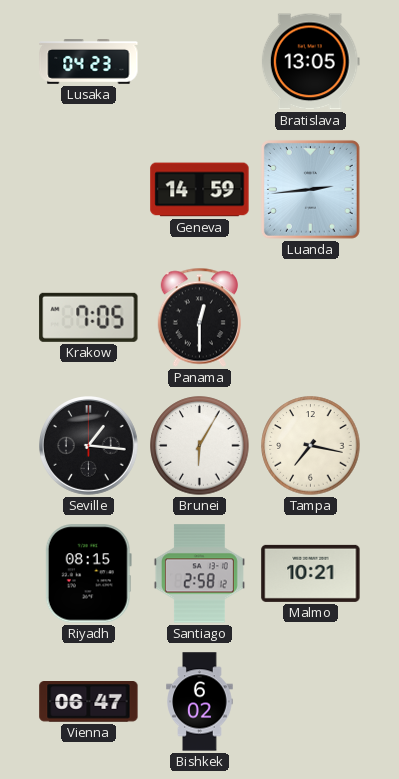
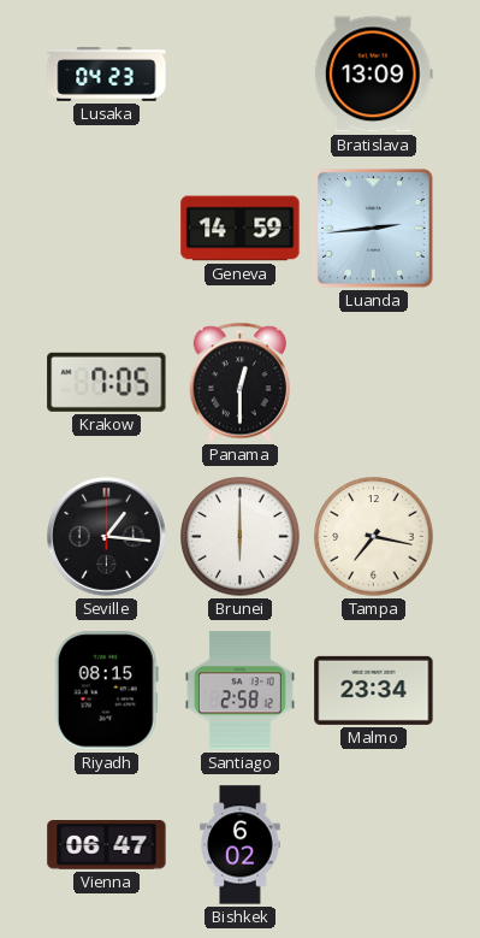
Bratislava: 13:05 -> 13:09 (373, 75)
Brunei: 6:05 -> 6:00 (241, 537)
Malmo: 10:21 -> 23:34 (374, 690)
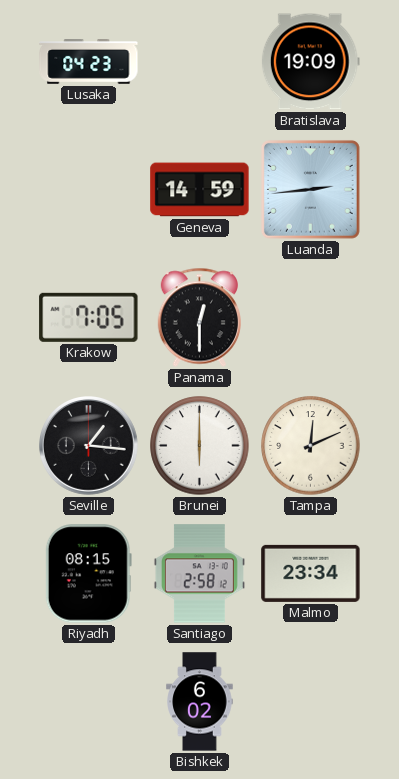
Bratislava: 13:09 -> 19:09 (310, 62)
Tampa: 7:17 -> 12:11 (311, 446)
Vienna: 06:47 -> none (107, 845)
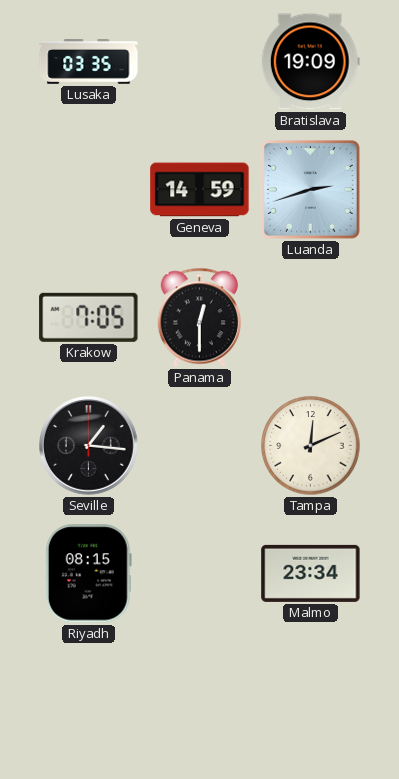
Lusaka: 04:23 -> 03:35 (89, 62)
Luanda: 2:44 -> 2:42 (310, 189)
Brunei: 6:00 -> none (200, 446)
Santiago: 2:58 -> none (199, 574)
Bishkek: 6:02 -> none (200, 702)
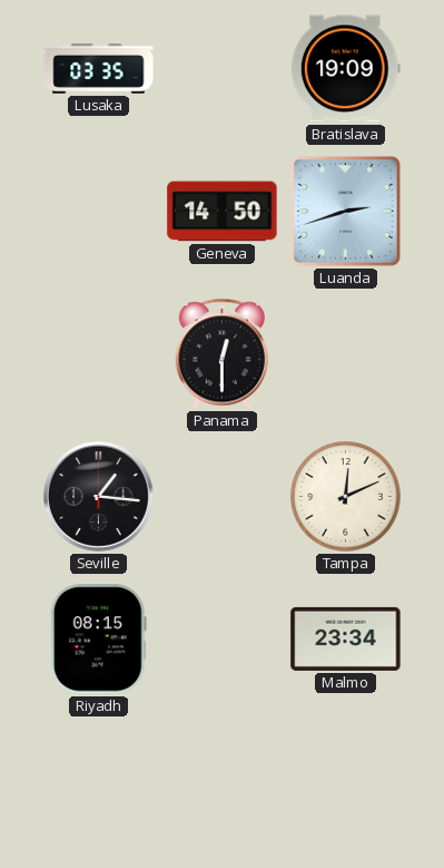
Geneva: 14:59 -> 14:50 (223, 212)
Krakow: 7:05 -> none (89, 317)
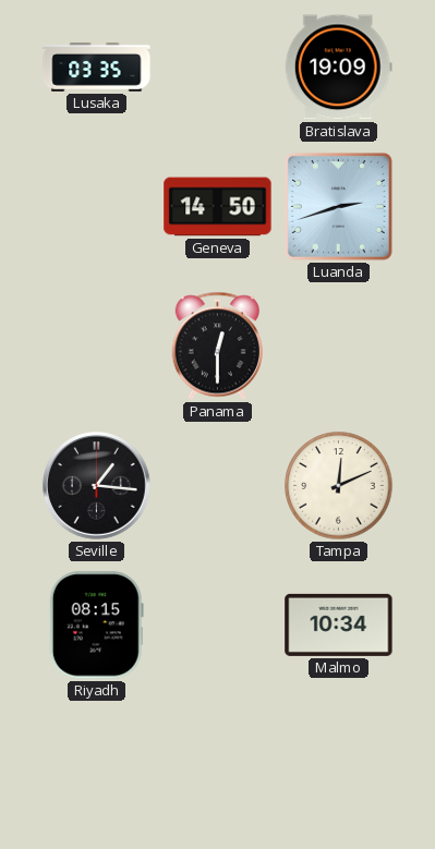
Malmo: 23:34 -> 10:34 (339, 624)
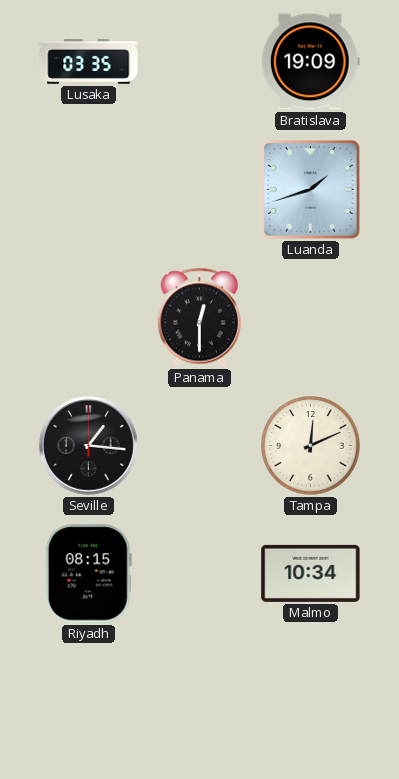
Geneva: 14:50 -> none (218, 207)
Luanda: 2:42 -> 1:42 (310, 189)
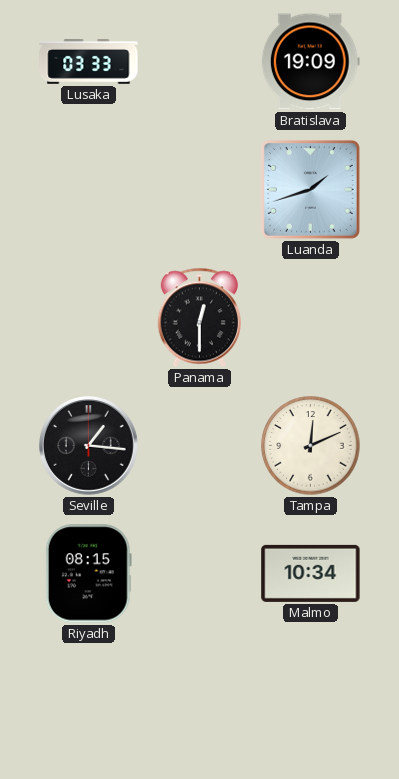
Lusaka: 03:35 -> 03:33 (89, 62)
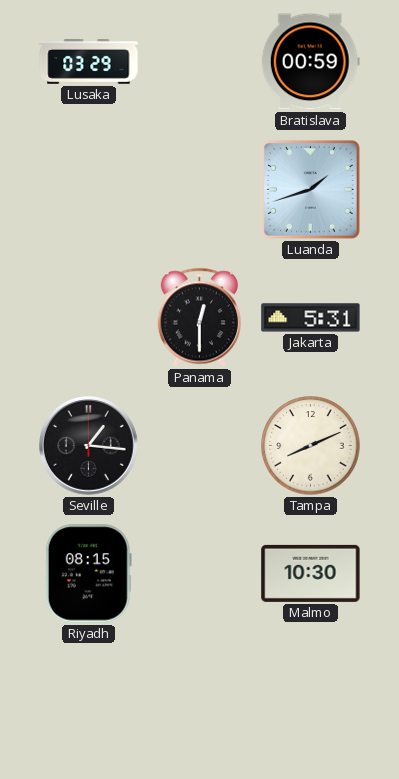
Lusaka: 03:33 -> 03:29 (89, 62)
Bratislava: 19:09 -> 00:59 (310, 62)
Jakarta: none -> 5:31 (311, 318)
Tampa: 12:11 -> 8:11 (311, 446)
Malmo: 10:34 -> 10:30 (311, 573)
